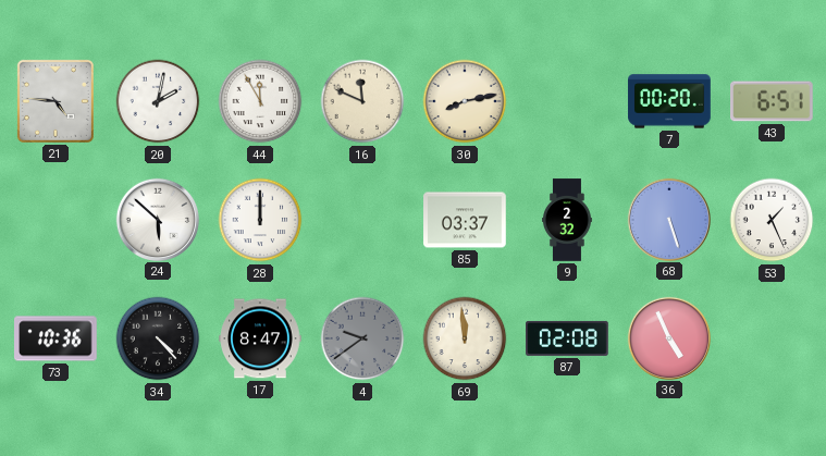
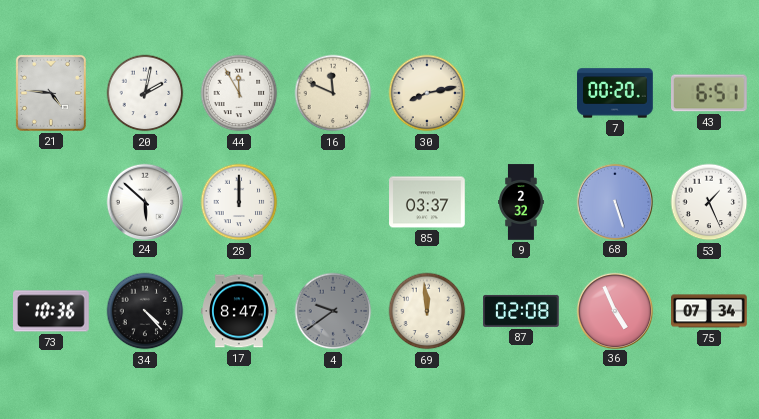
75: none -> 07:34 (709, 311)
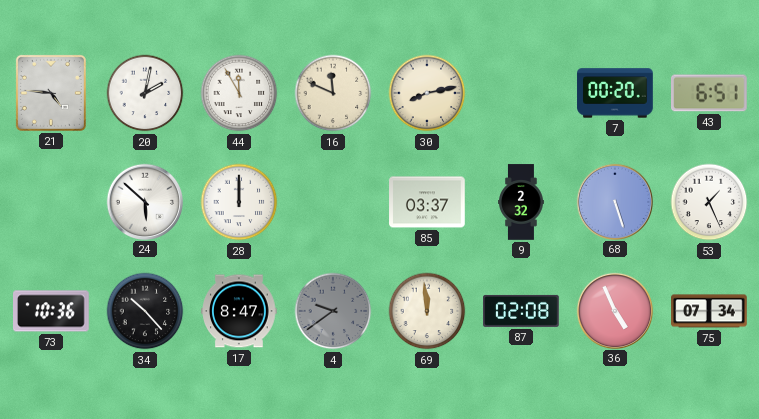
34: 4:23 -> 10:23 (145, 311)
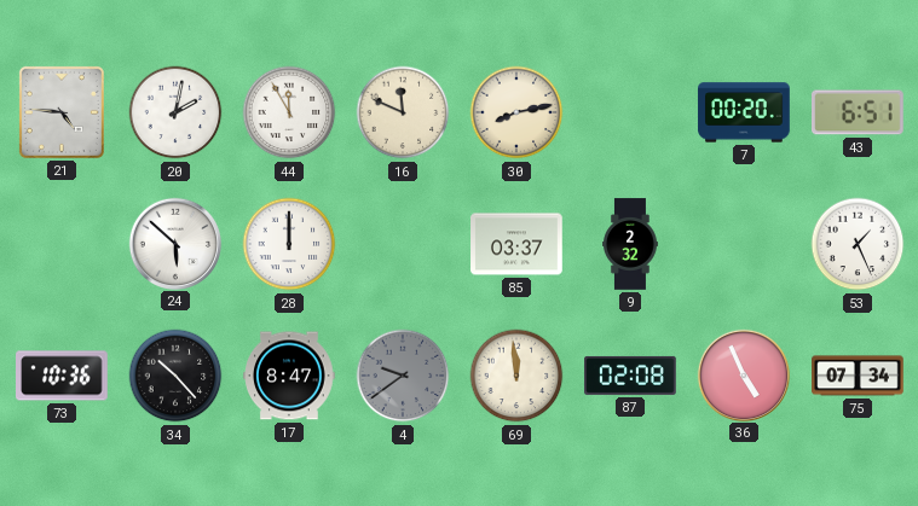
68: 5:27 -> none (614, 201)
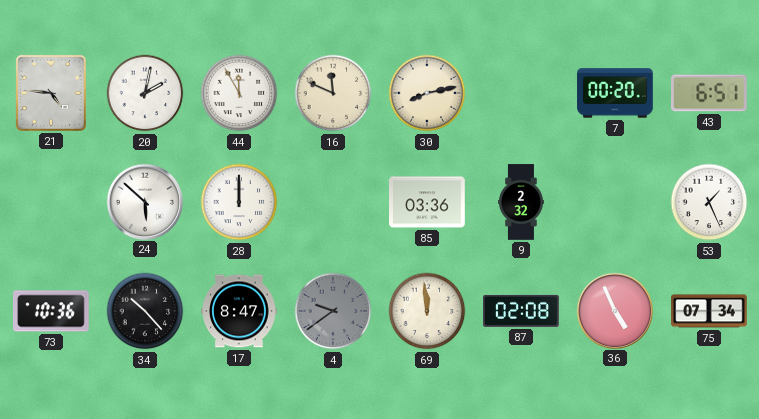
85: 03:37 -> 03:36 (427, 202)
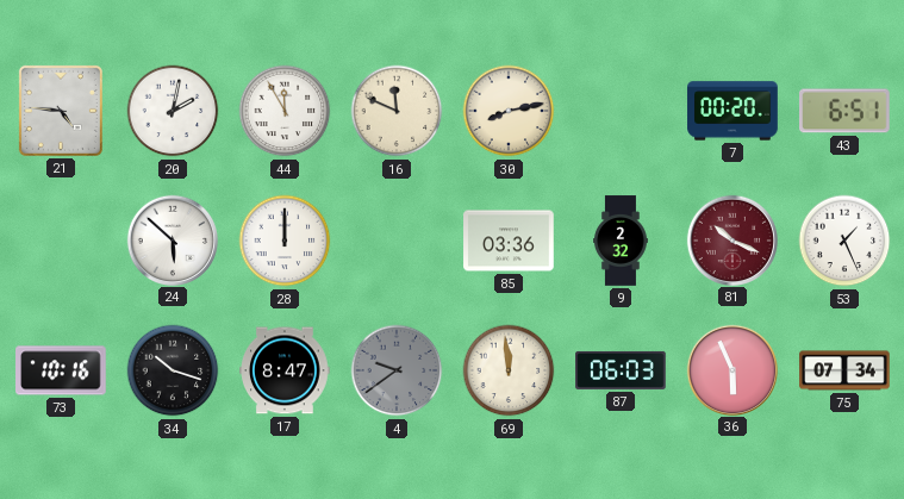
81: none -> 10:19 (731, 239)
73: 10:36 -> 10:16 (61, 370)
34: 10:23 -> 10:18 (173, 370)
87: 02:08 -> 06:03 (621, 370)
36: 4:56 -> 5:56 (731, 369)
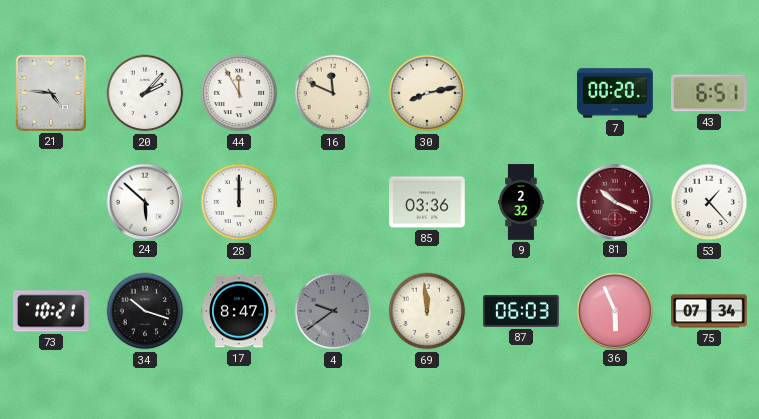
20: 2:02 -> 2:07 (145, 93)
53: 1:26 -> 1:23 (709, 202)
73: 10:16 -> 10:21 (51, 311)
